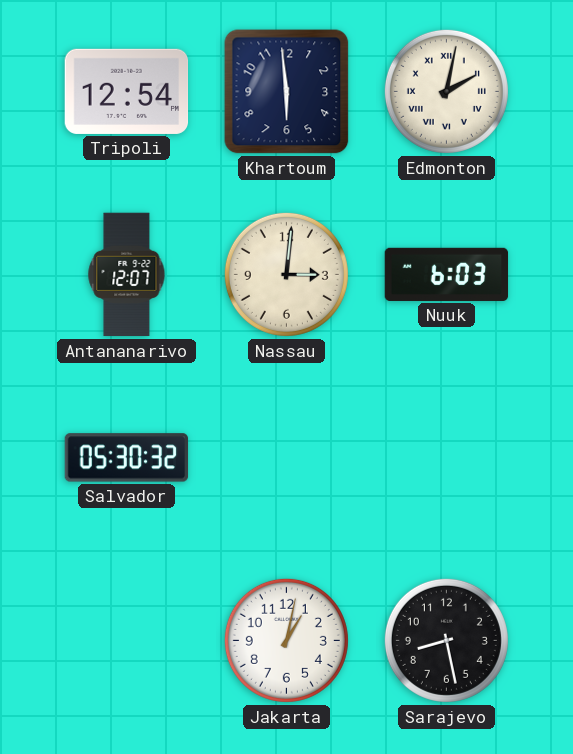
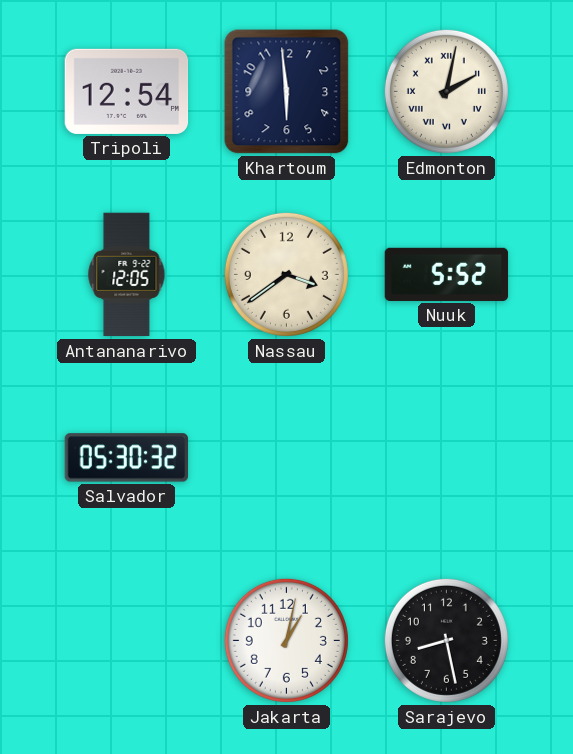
Antananarivo: 12:07 -> 12:05 (127, 275)
Nassau: 3:01 -> 3:39 (286, 274)
Nuuk: 6:03 -> 5:52 (447, 274)
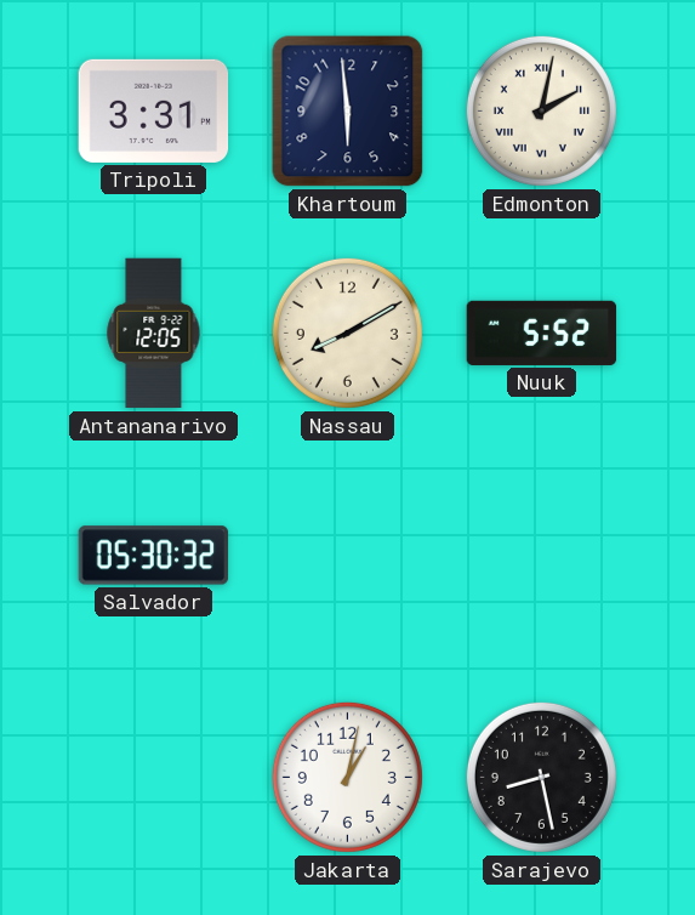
Tripoli: 12:54 -> 3:31 (154, 110)
Nassau: 3:39 -> 8:10 (347, 333)
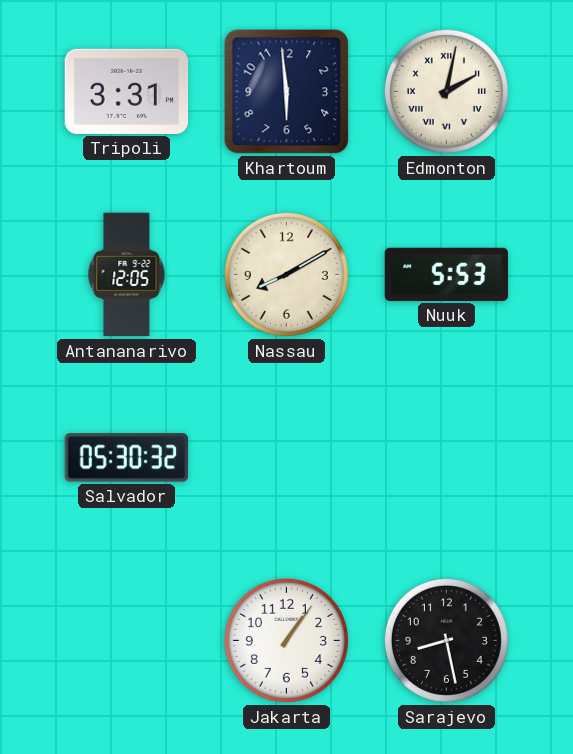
Nuuk: 5:52 -> 5:53 (447, 274)
Jakarta: 1:02 -> 1:06 (286, 640)
